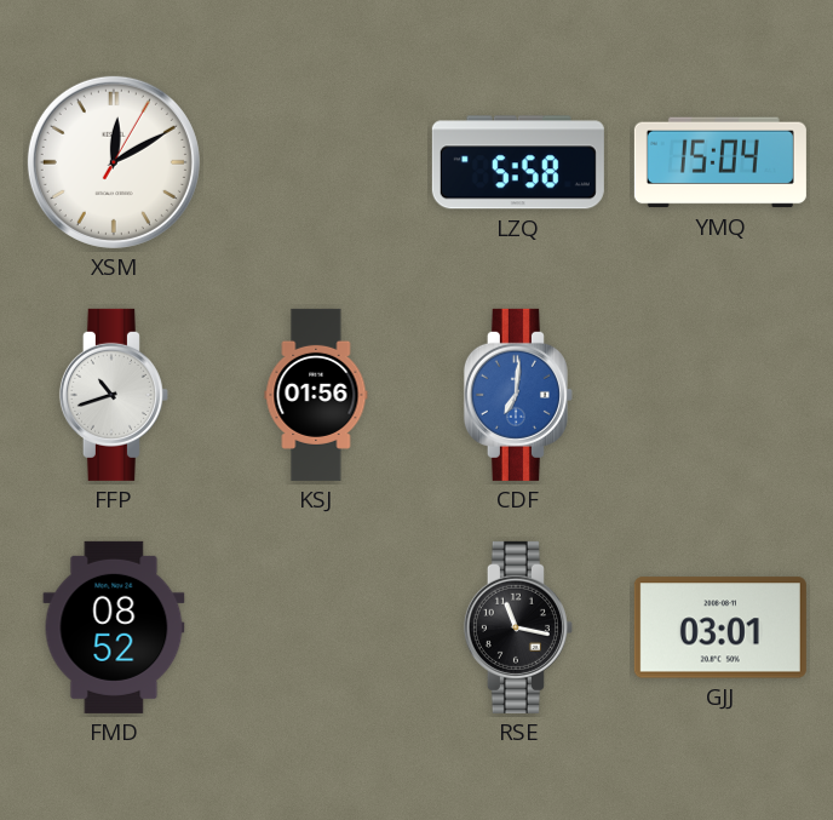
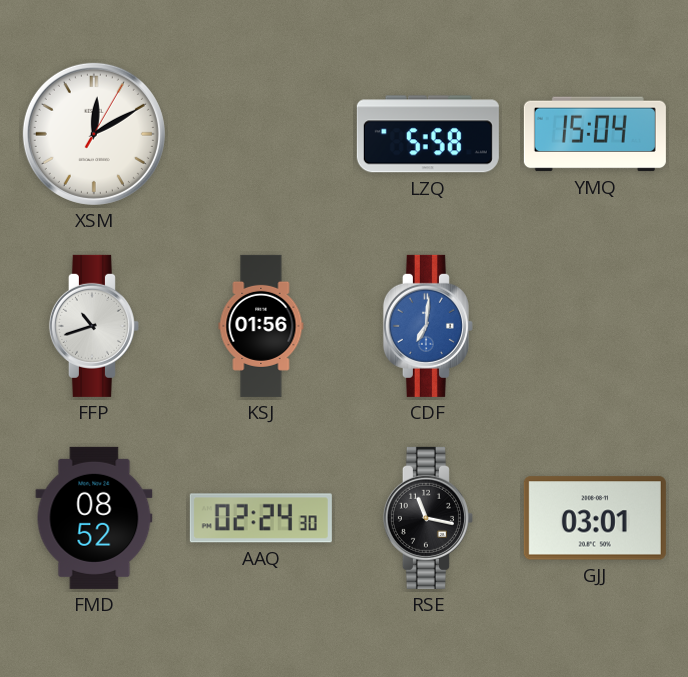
AAQ: none -> 02:24 (261, 518)
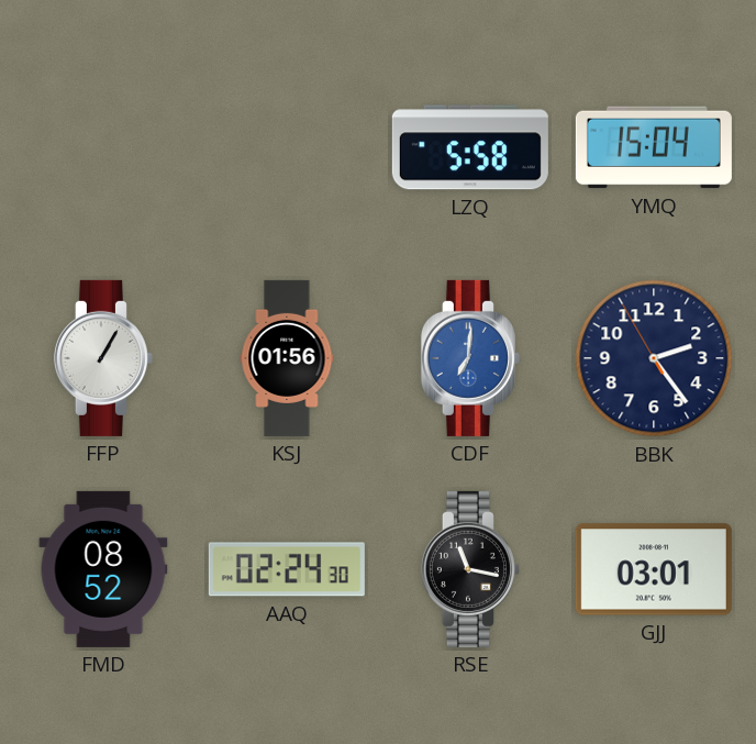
XSM: 12:10 -> none (94, 134)
FFP: 10:42 -> 1:05 (103, 358)
BBK: none -> 2:23 (654, 358)
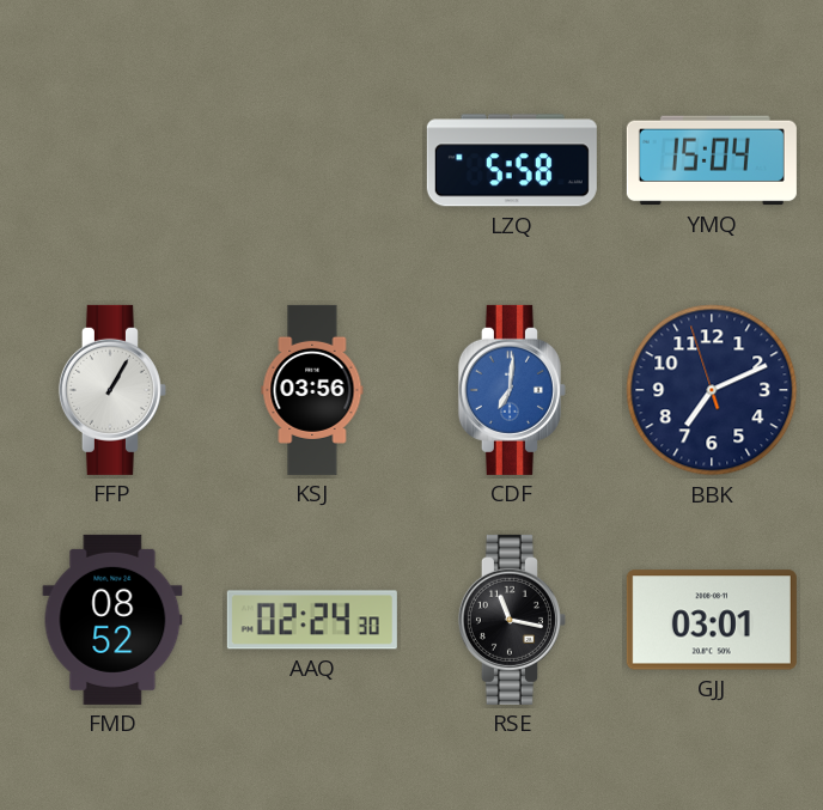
KSJ: 01:56 -> 03:56 (312, 390)
BBK: 2:23 -> 7:10 (712, 390)
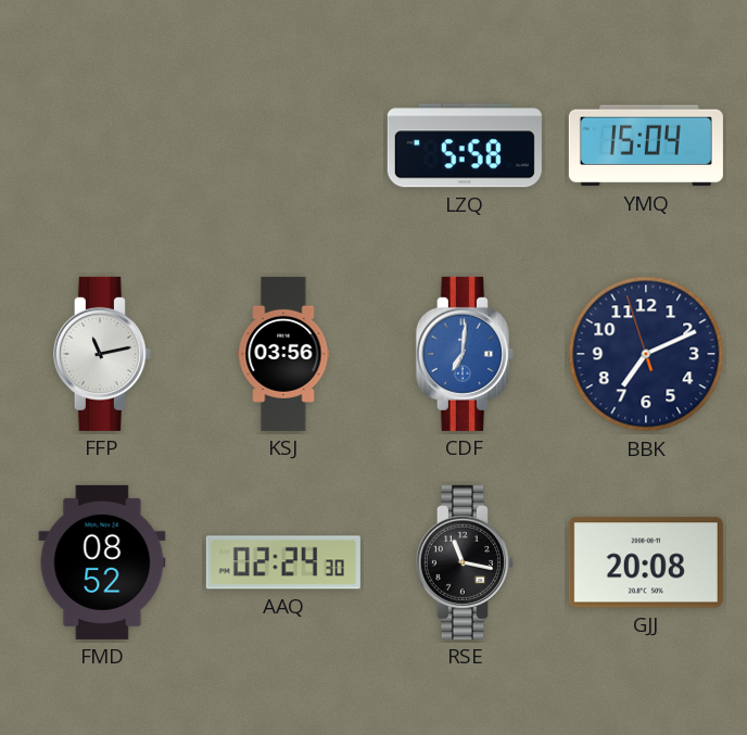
FFP: 1:05 -> 11:13 (102, 354)
GJJ: 03:01 -> 20:08 (646, 562)
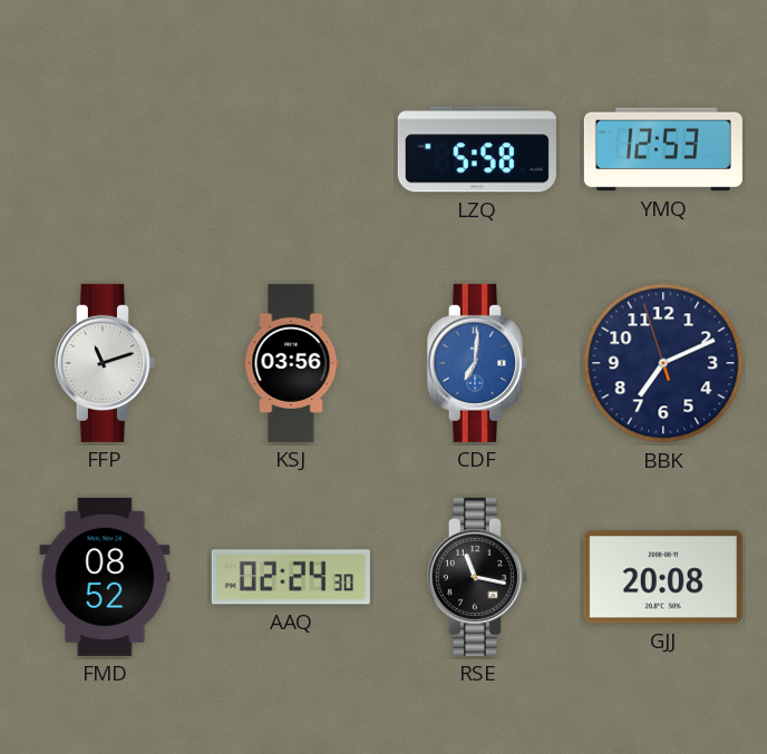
YMQ: 15:04 -> 12:53 (663, 149)
FFP: 11:13 -> 11:12 (105, 363)
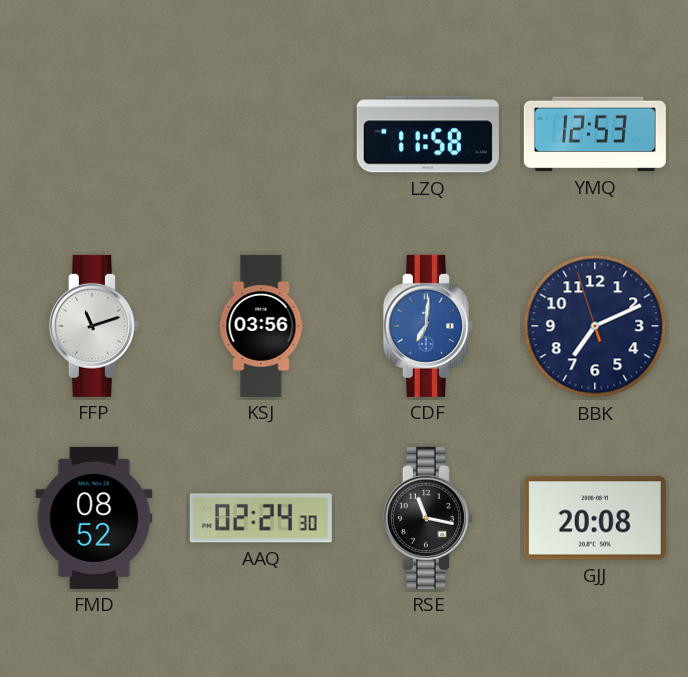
LZQ: 5:58 -> 11:58 (428, 134)
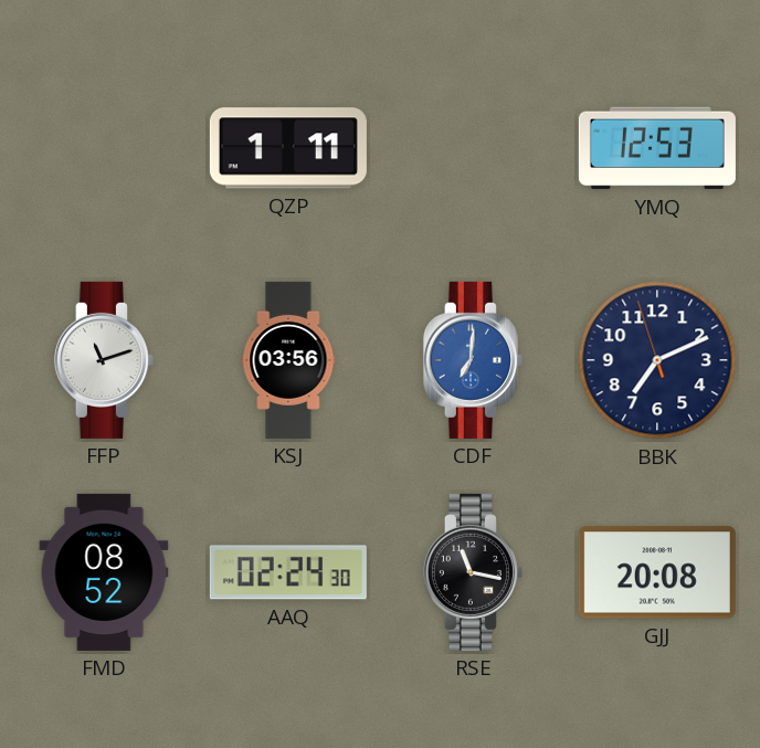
QZP: none -> 1:11 (288, 148)
LZQ: 11:58 -> none (428, 134)
